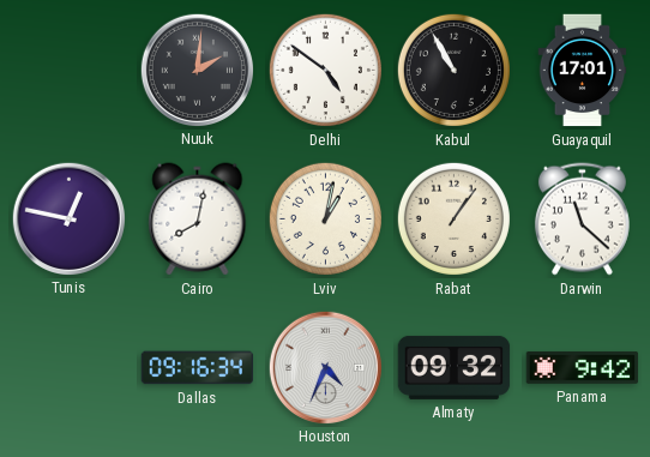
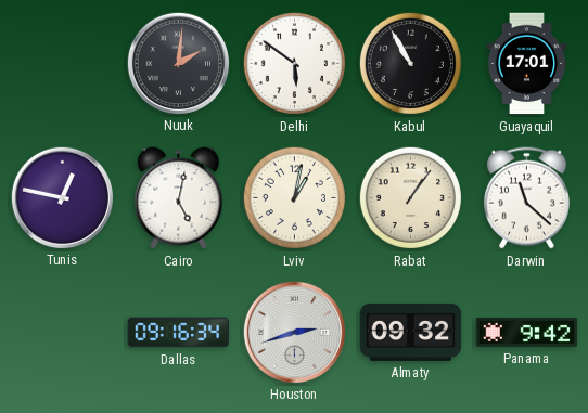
Delhi: 4:51 -> 5:51 (294, 63)
Cairo: 8:02 -> 5:02 (179, 198)
Houston: 4:34 -> 2:42 (294, 332)
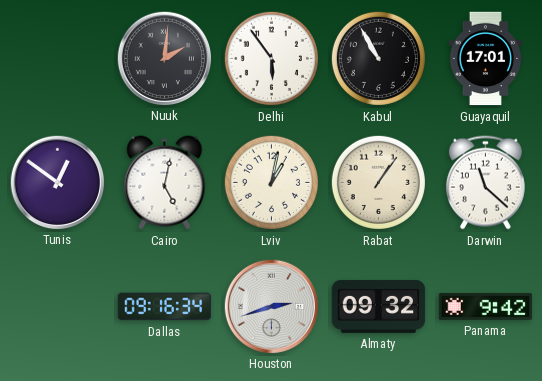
Delhi: 5:51 -> 5:54 (271, 58)
Tunis: 12:47 -> 12:51 (57, 182)
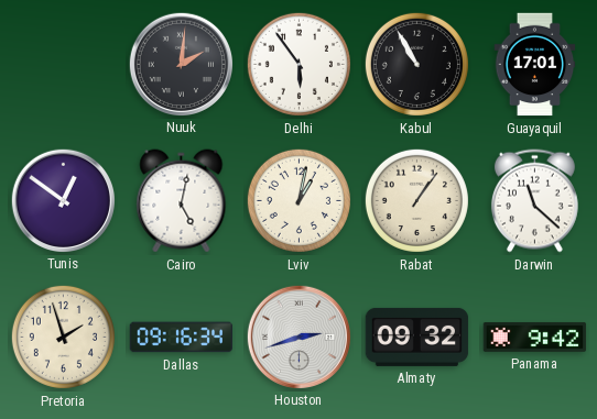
Pretoria: none -> 1:57 (63, 337)
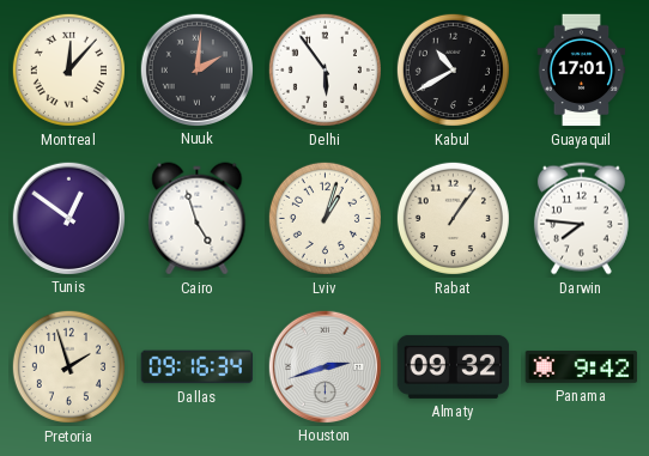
Montreal: none -> 12:07 (68, 69)
Kabul: 10:55 -> 10:40 (453, 69)
Cairo: 5:02 -> 4:57 (198, 219)
Lviv: 1:02 -> 1:03 (324, 218)
Darwin: 11:22 -> 7:46 (581, 219)
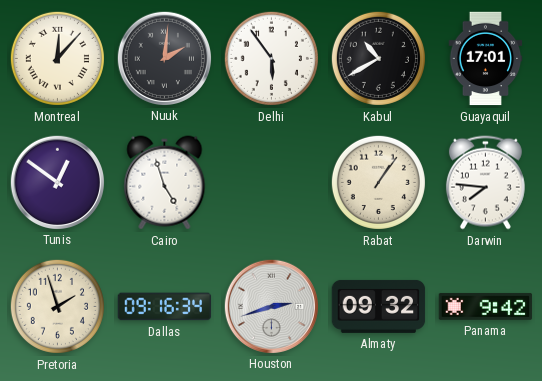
Lviv: 1:03 -> none (324, 218)
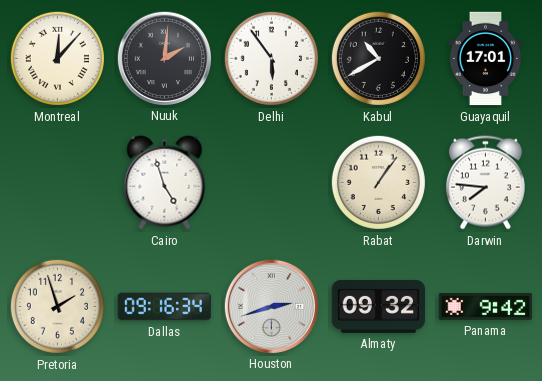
Tunis: 12:51 -> none (57, 182)
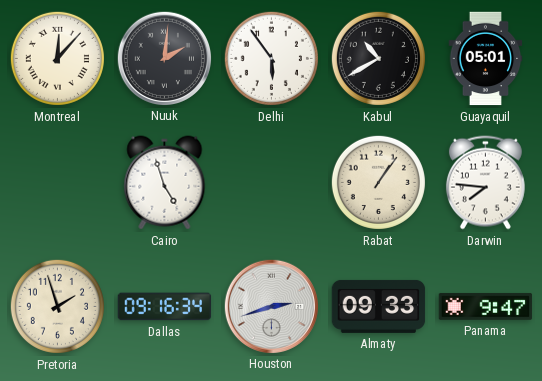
Guayaquil: 17:01 -> 05:01 (486, 59)
Almaty: 09:32 -> 09:33 (379, 306)
Panama: 9:42 -> 9:47 (486, 307)
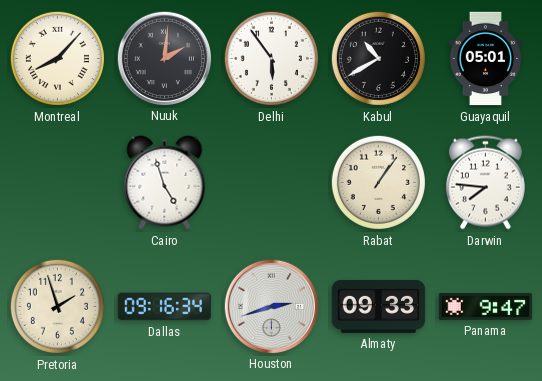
Montreal: 12:07 -> 8:07 (57, 58)
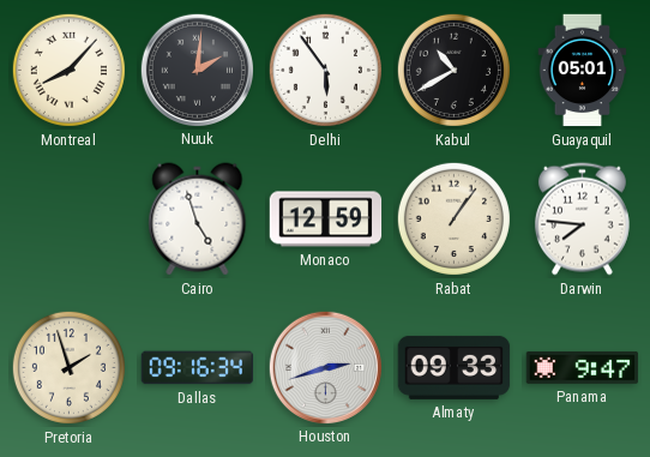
Monaco: none -> 12:59 (326, 220)
